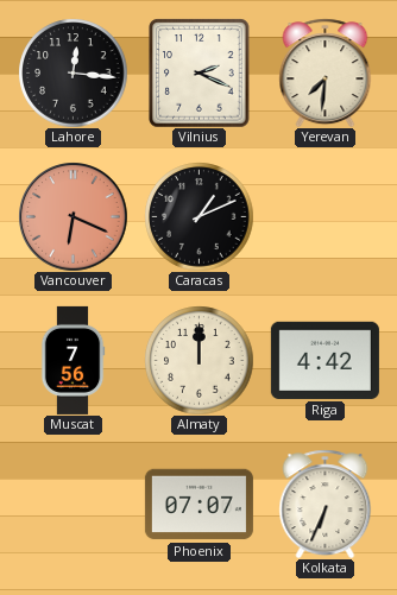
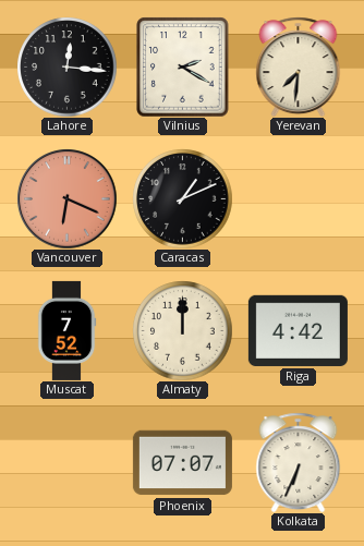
Vilnius: 2:19 -> 2:20 (183, 66)
Muscat: 7:56 -> 7:52 (66, 330)
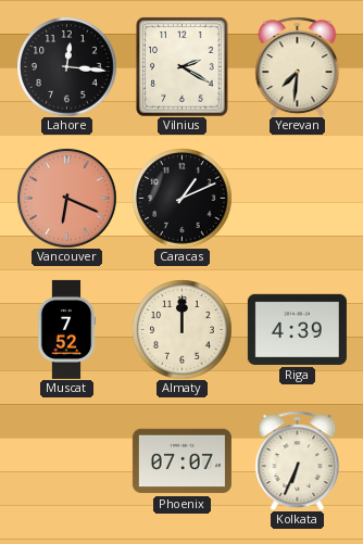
Riga: 4:42 -> 4:39 (297, 329)
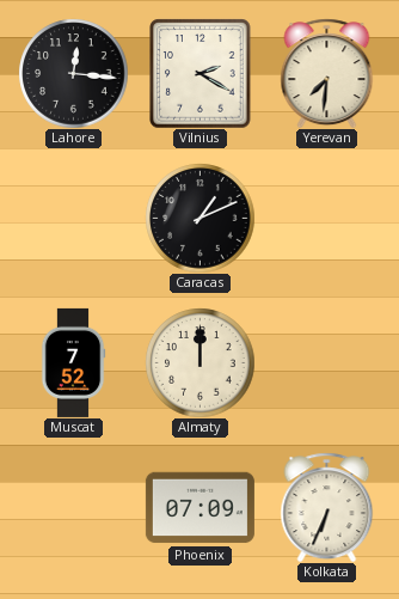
Vancouver: 6:19 -> none (66, 198)
Riga: 4:39 -> none (297, 329)
Phoenix: 07:07 -> 07:09 (199, 508)
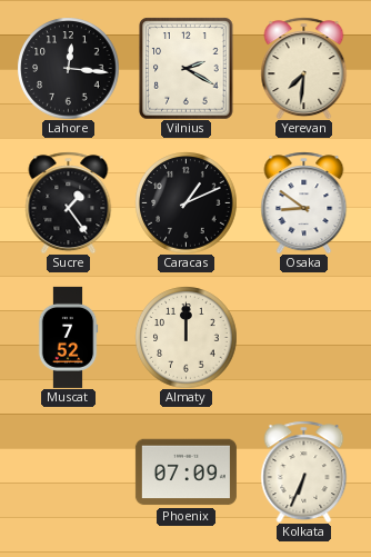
Sucre: none -> 1:24 (69, 202)
Osaka: none -> 8:51 (304, 202)
